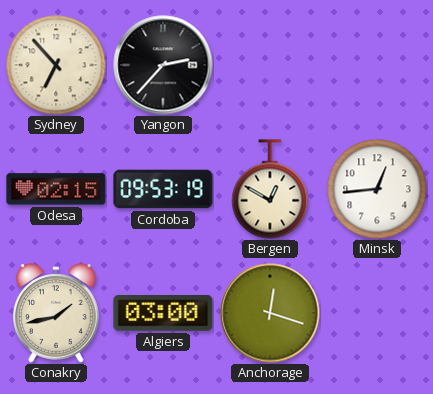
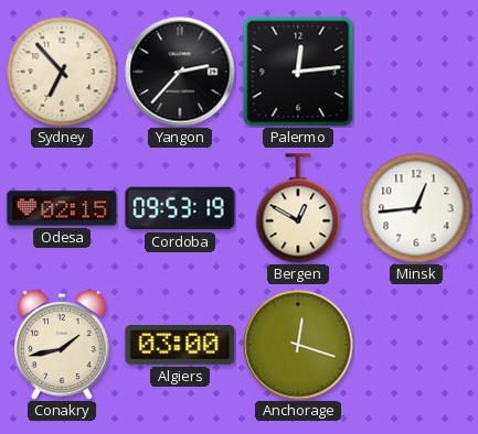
Palermo: none -> 12:14 (298, 72)
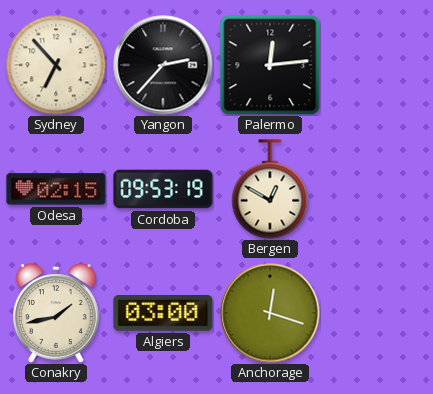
Minsk: 12:44 -> none (416, 208)
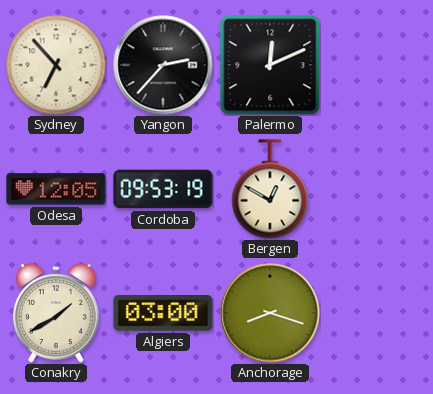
Palermo: 12:14 -> 12:11 (270, 65)
Odesa: 02:15 -> 12:05 (56, 189)
Conakry: 1:43 -> 1:40 (57, 313)
Anchorage: 12:18 -> 8:18 (270, 313)
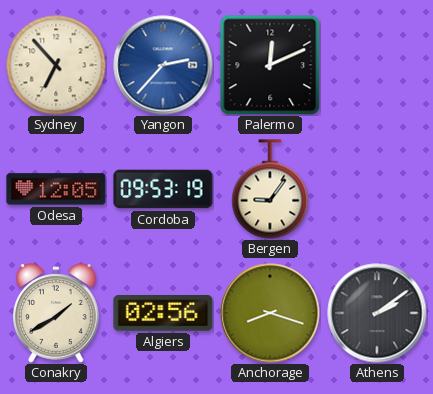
Yangon dial: black -> blue (163, 65)
Bergen: 12:50 -> 9:06 (270, 189)
Algiers: 03:00 -> 02:56 (163, 313)
Athens: none -> 2:09 (377, 313)
